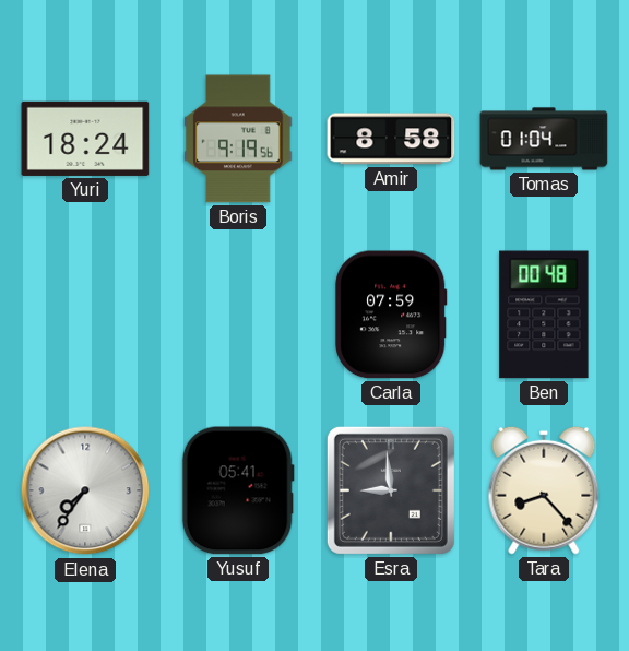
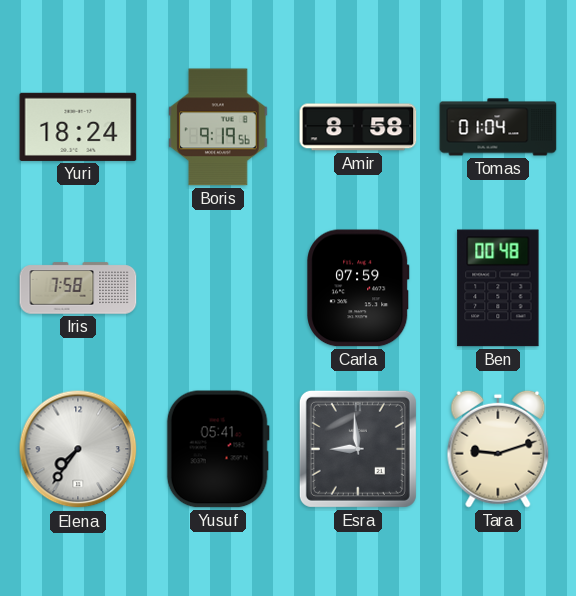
Iris: none -> 7:58 (78, 288)
Tara: 8:23 -> 9:12 (498, 449)
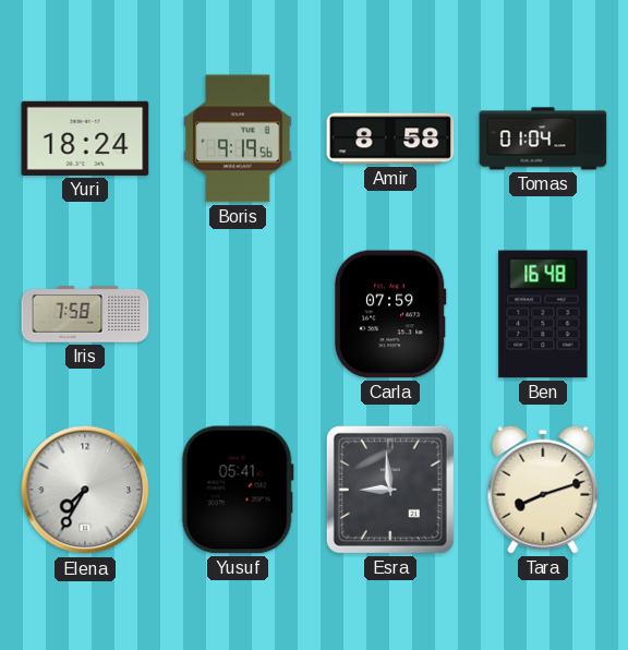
Ben: 00:48 -> 16:48 (543, 314)
Elena: 7:36 -> 7:35 (85, 490)
Tara: 9:12 -> 8:12 (543, 490)
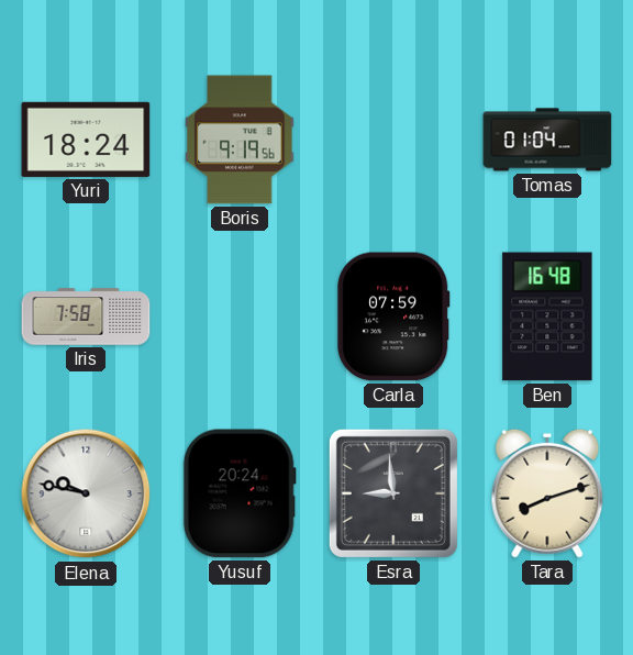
Amir: 8:58 -> none (390, 139)
Elena: 7:35 -> 9:47 (86, 493)
Yusuf: 05:41 -> 20:24 (240, 493)
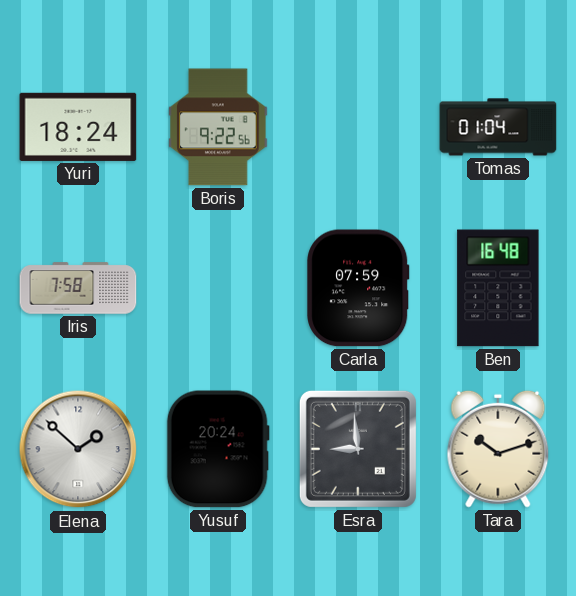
Boris: 9:19 -> 9:22 (218, 127)
Elena: 9:47 -> 1:52 (78, 449)
Tara: 8:12 -> 10:12 (498, 449)
